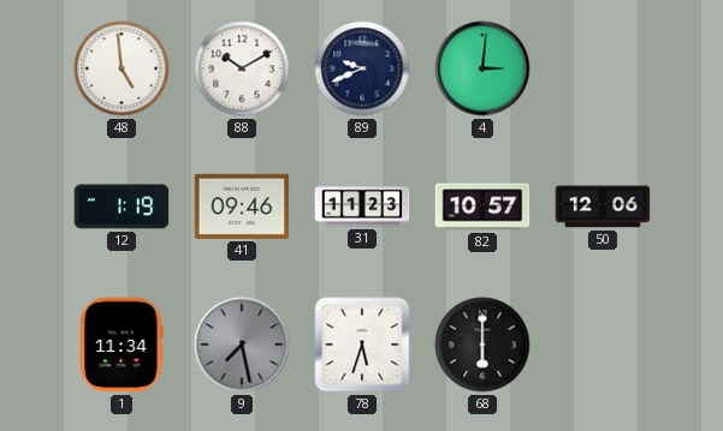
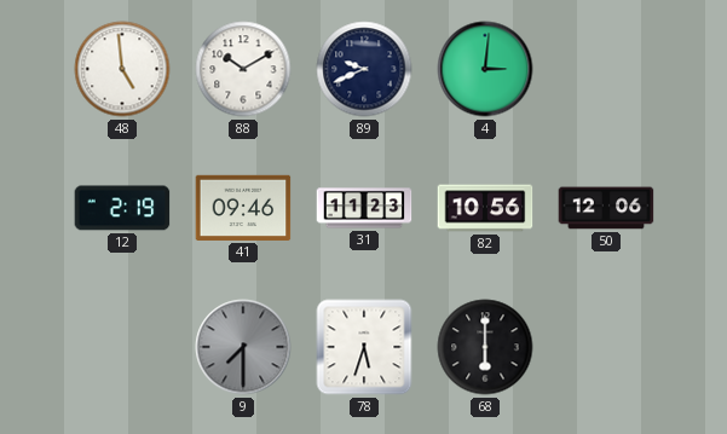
12: 1:19 -> 2:19 (122, 208)
82: 10:57 -> 10:56 (485, 208)
1: 11:34 -> none (122, 345)
9: 7:28 -> 7:30 (243, 347)
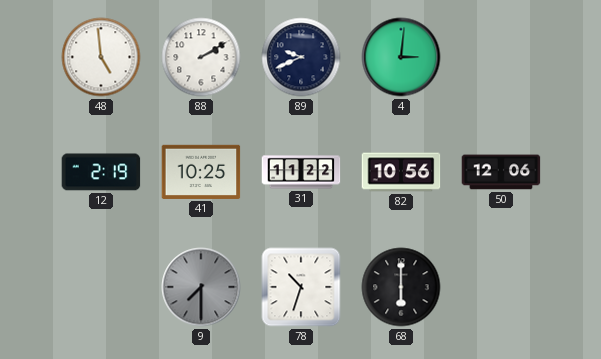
88: 10:10 -> 2:10 (201, 57)
41: 09:46 -> 10:25 (201, 172)
31: 11:23 -> 11:22 (301, 172)
78: 5:33 -> 10:33 (301, 287)
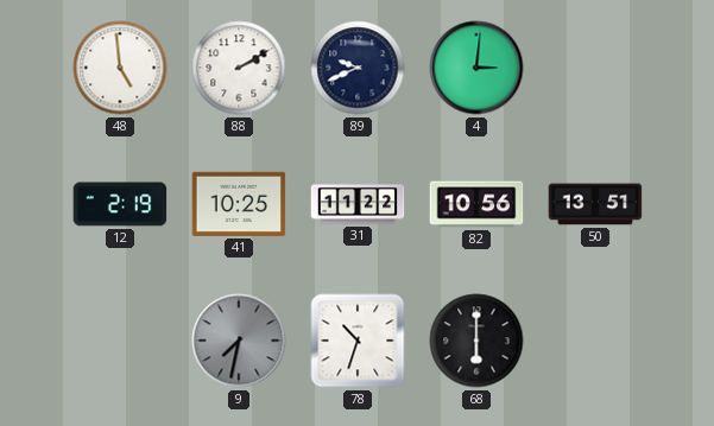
50: 12:06 -> 13:51 (595, 204)
9: 7:30 -> 7:32 (239, 341)
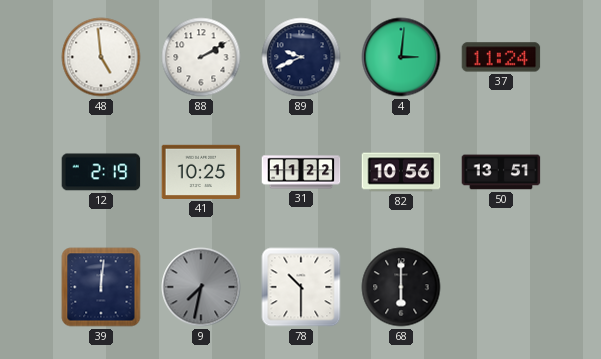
37: none -> 11:24 (501, 57)
39: none -> 12:01 (101, 287)
78: 10:33 -> 10:30 (301, 287)
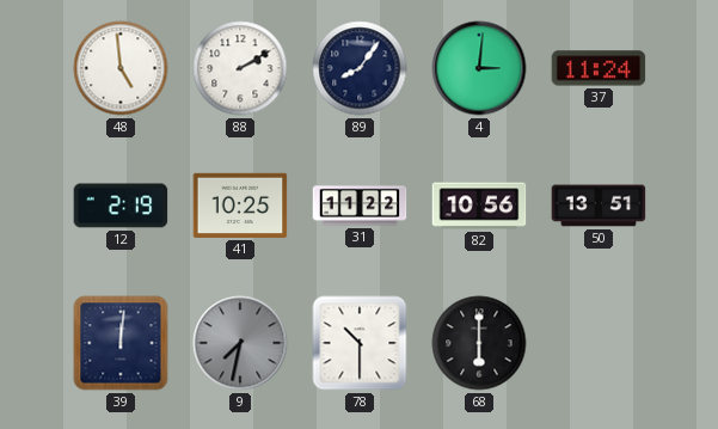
89: 9:41 -> 8:06 (360, 68)
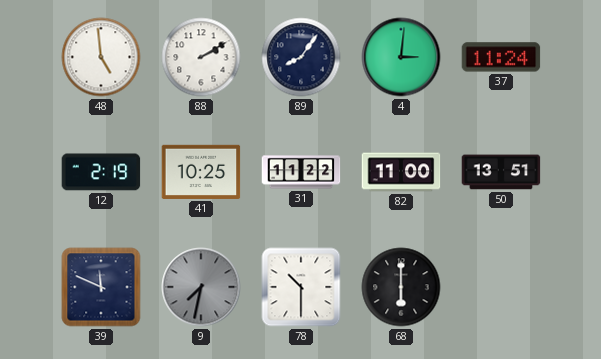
82: 10:56 -> 11:00 (401, 172)
39: 12:01 -> 11:49 (101, 287)
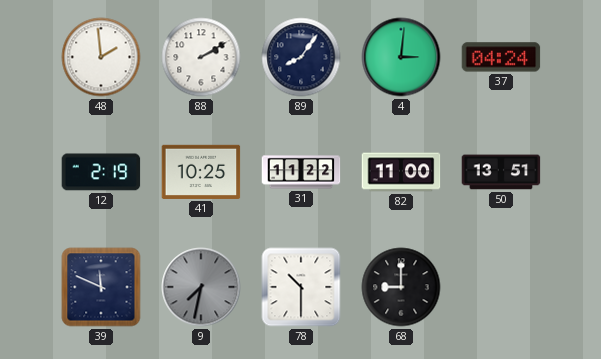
48: 4:59 -> 1:59 (101, 57)
37: 11:24 -> 04:24 (501, 57)
68: 6:00 -> 9:00 (401, 287)
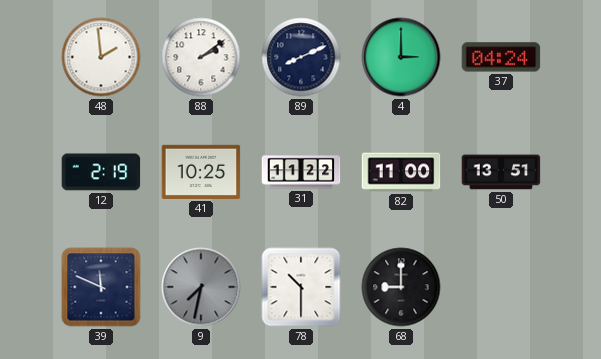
88: 2:10 -> 2:09 (201, 57)
89: 8:06 -> 8:11 (301, 57)
4: 3:01 -> 3:00 (401, 57)
